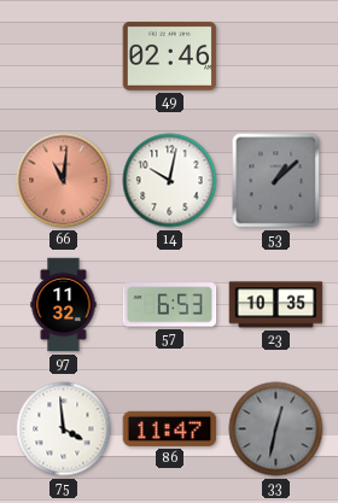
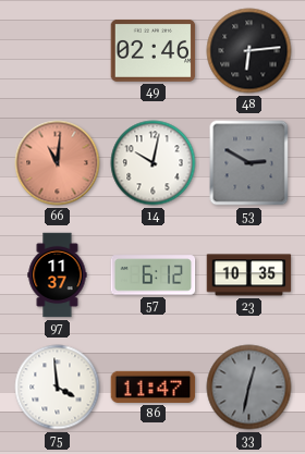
48: none -> 6:14 (249, 51)
53: 1:08 -> 2:50 (249, 163)
97: 11:32 -> 11:37 (58, 275)
57: 6:53 -> 6:12 (154, 275)
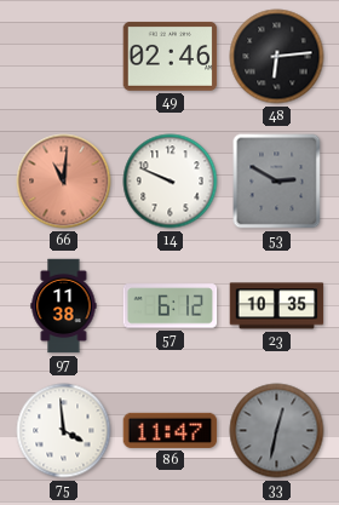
14: 10:02 -> 9:49 (171, 182)
97: 11:37 -> 11:38 (64, 306)
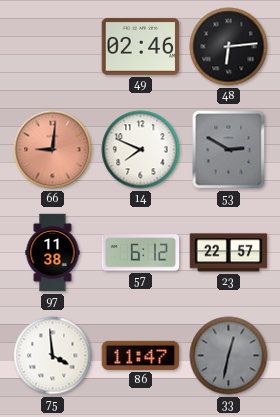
66: 11:01 -> 9:01 (53, 150)
14: 9:49 -> 7:49 (141, 150)
23: 10:35 -> 22:57 (229, 253)
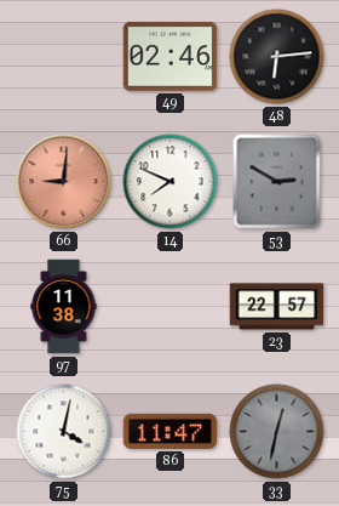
57: 6:12 -> none (141, 253)
75: 3:59 -> 4:02 (64, 432)
